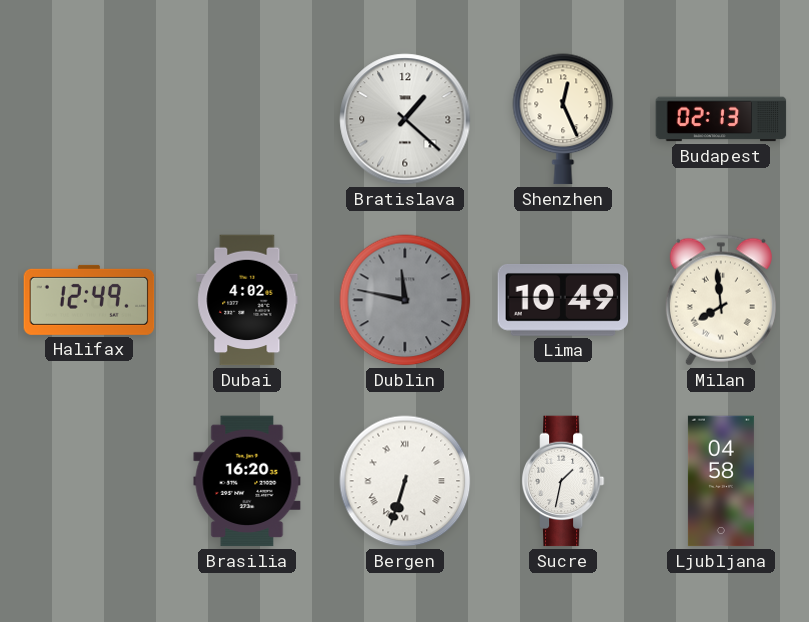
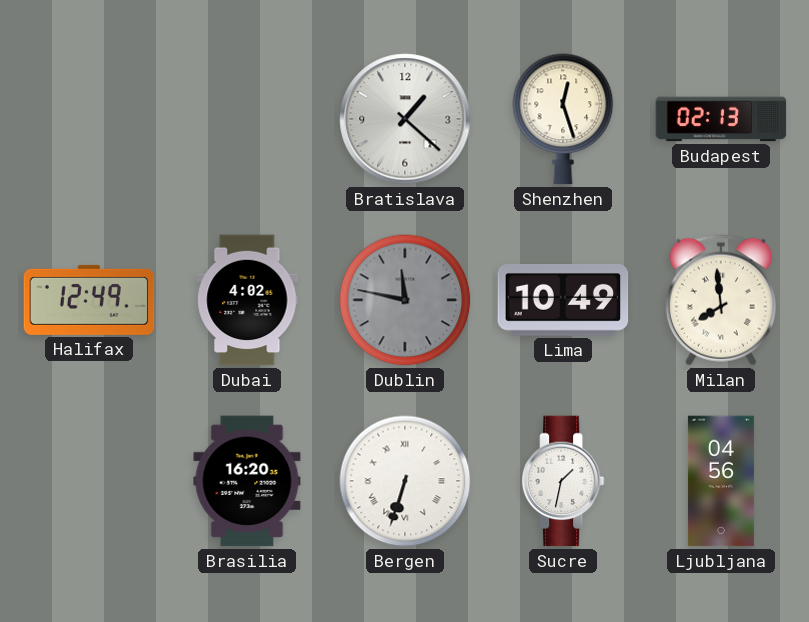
Shenzhen: 12:26 -> 12:27 (563, 119)
Ljubljana: 04:58 -> 04:56 (721, 481)
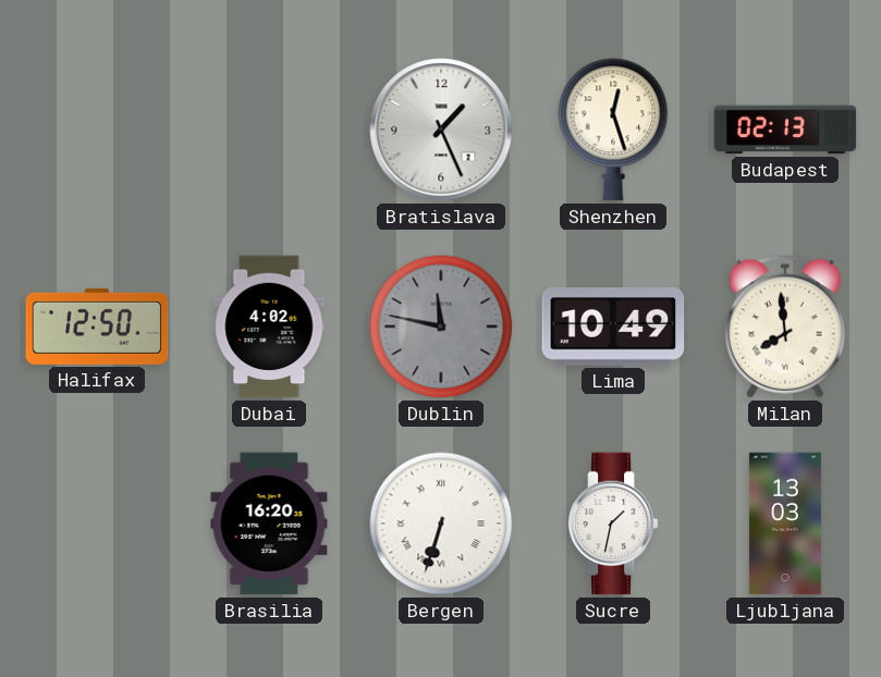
Bratislava: 1:22 -> 1:26 (441, 130)
Halifax: 12:49 -> 12:50 (97, 327)
Ljubljana: 04:56 -> 13:03 (785, 524)
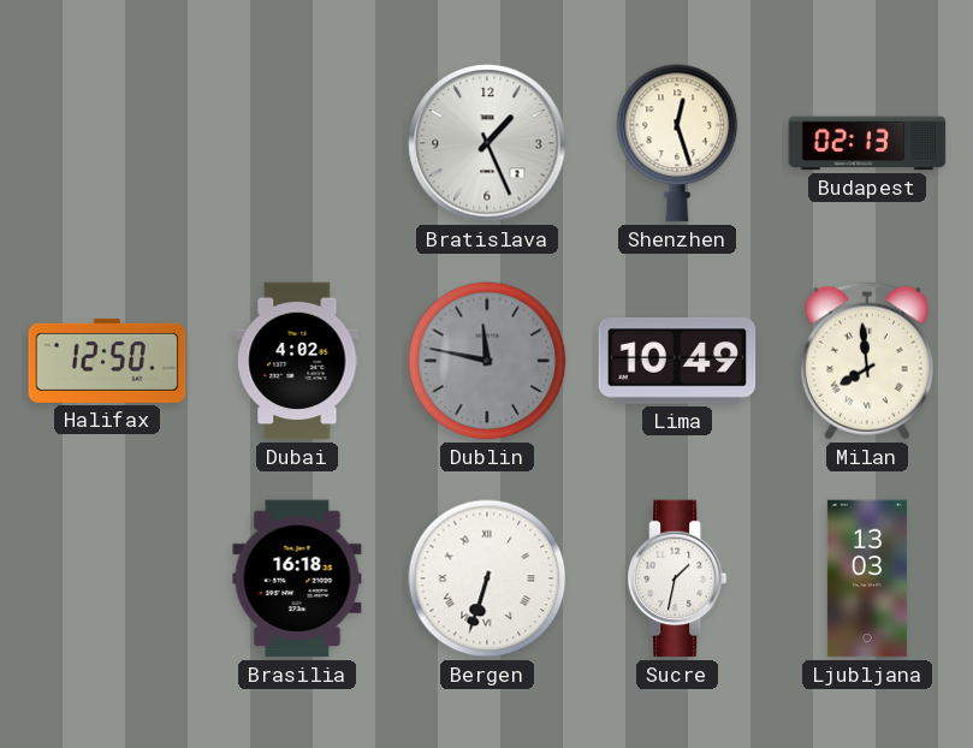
Brasilia: 16:20 -> 16:18 (297, 578)
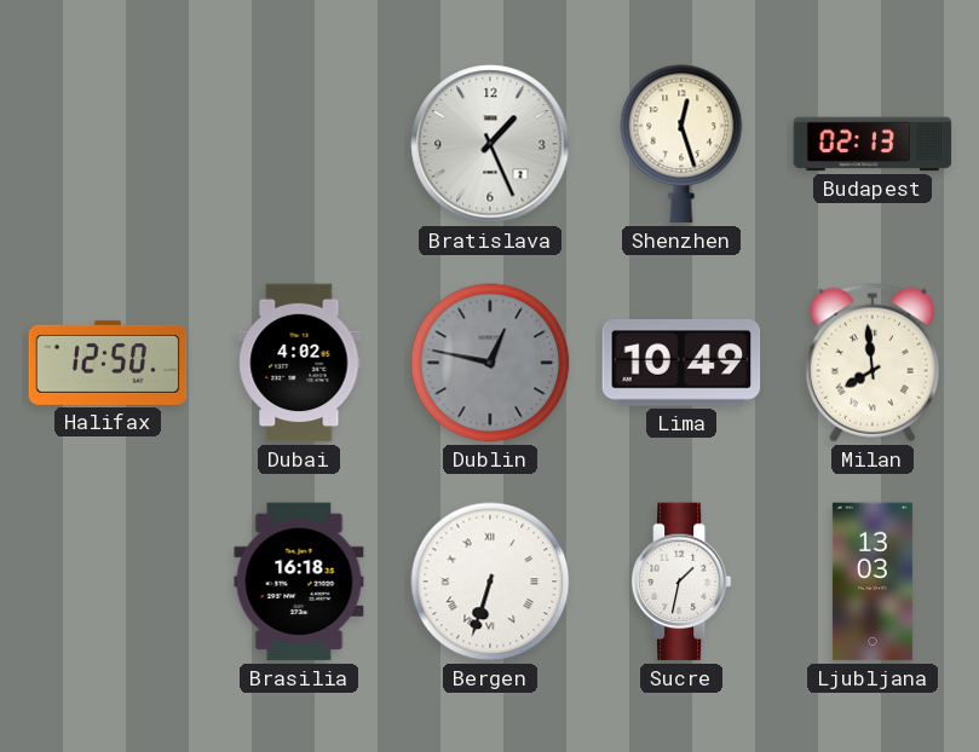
Dublin: 11:47 -> 12:47 (490, 363)
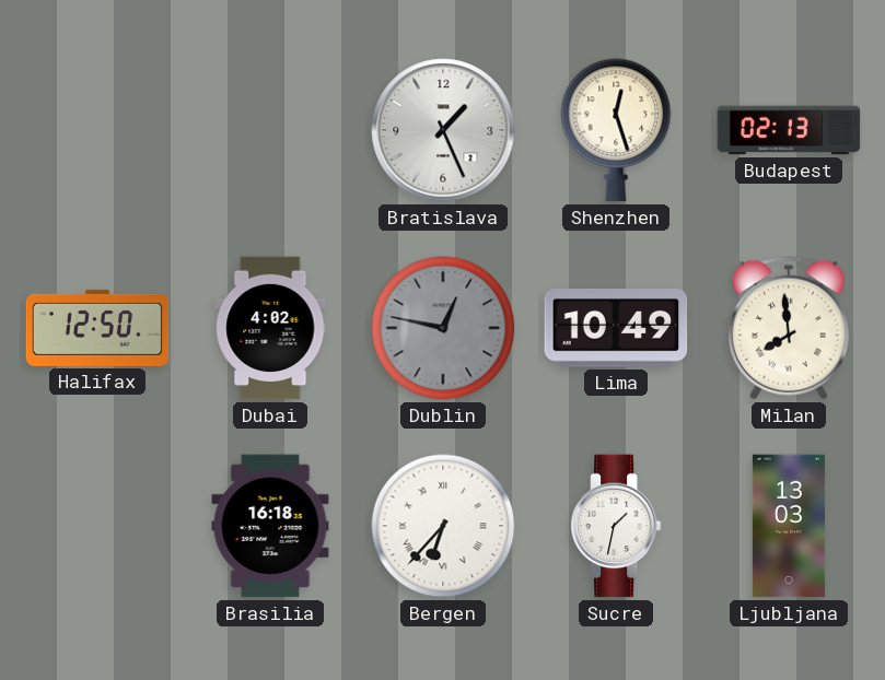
Bergen: 6:33 -> 6:37 (443, 526)
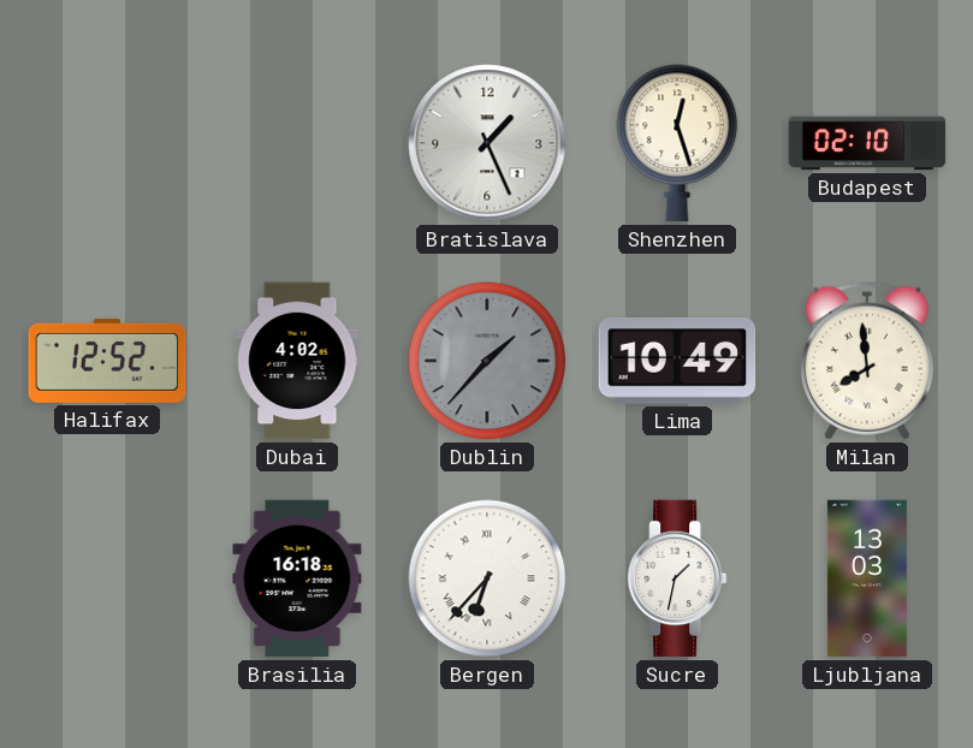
Budapest: 02:13 -> 02:10 (867, 143)
Halifax: 12:50 -> 12:52 (107, 361)
Dublin: 12:47 -> 1:37 (487, 361)
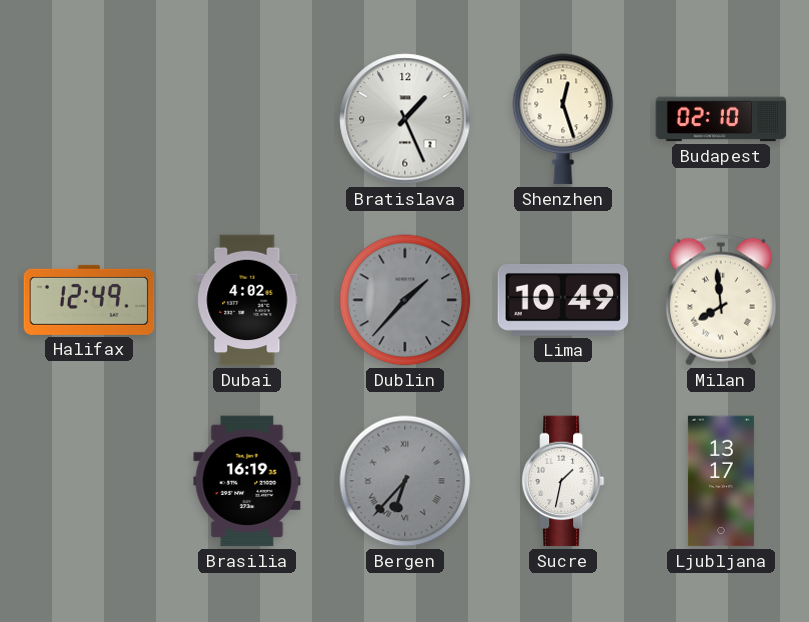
Halifax: 12:52 -> 12:49 (89, 300)
Brasilia: 16:18 -> 16:19 (247, 481)
Bergen dial: white -> grey (405, 481)
Ljubljana: 13:03 -> 13:17 (721, 481)
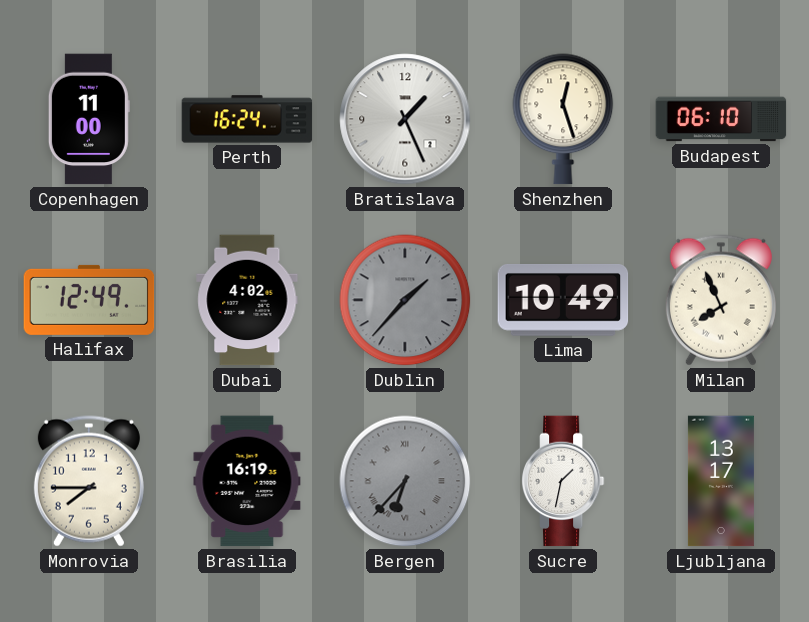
Copenhagen: none -> 11:00 (89, 119)
Perth: none -> 16:24 (247, 119)
Budapest: 02:10 -> 06:10 (721, 119)
Milan: 7:59 -> 7:56 (721, 300)
Monrovia: none -> 7:45 (89, 481)
